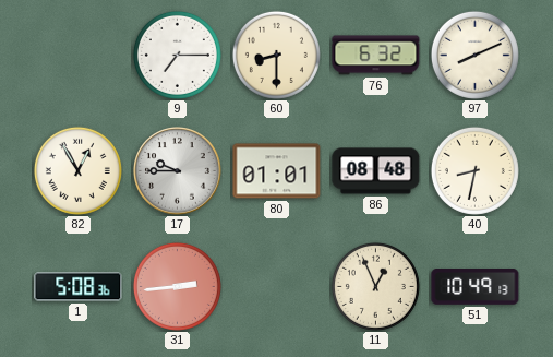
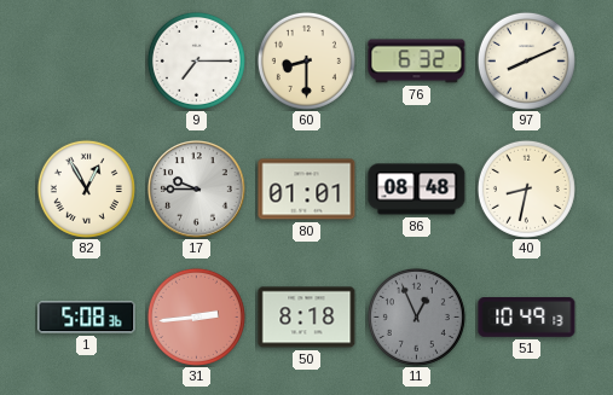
50: none -> 8:18 (307, 318)
11 dial: cream -> grey (416, 316)
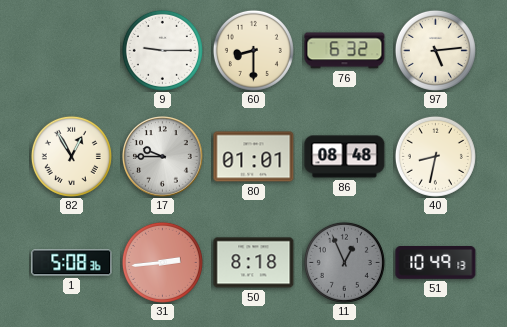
9: 7:15 -> 9:15 (162, 50)
97: 8:11 -> 5:14 (435, 50)
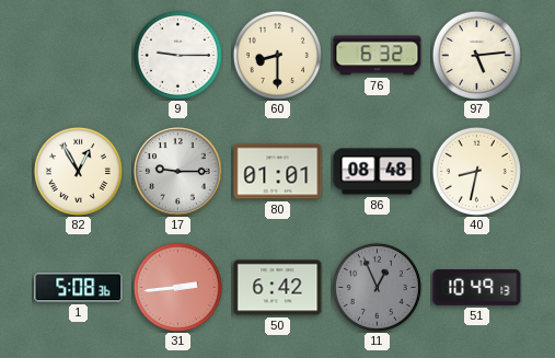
17: 9:45 -> 9:15 (178, 172)
50: 8:18 -> 6:42 (278, 288)
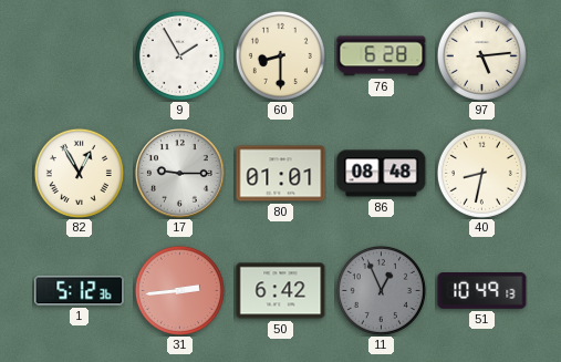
9: 9:15 -> 1:55 (179, 55)
76: 6:32 -> 6:28 (382, 56)
1: 5:08 -> 5:12 (80, 291)
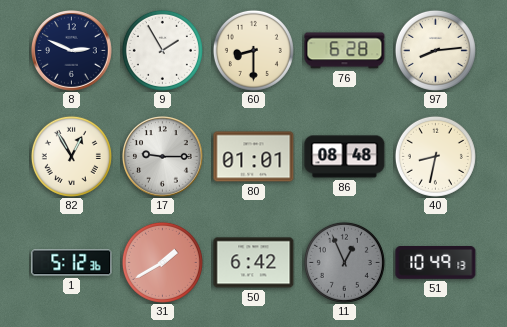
8: none -> 2:49 (72, 51)
97: 5:14 -> 8:14 (435, 50)
31: 2:44 -> 1:40 (162, 262)
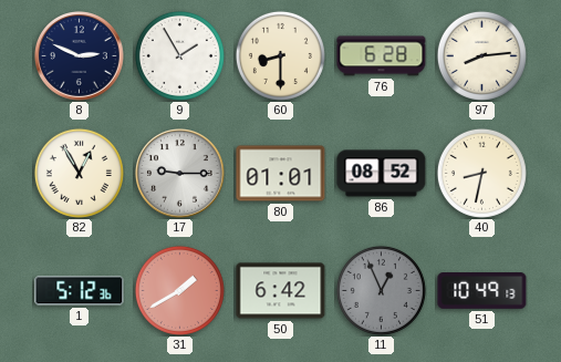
86: 08:48 -> 08:52 (382, 174)
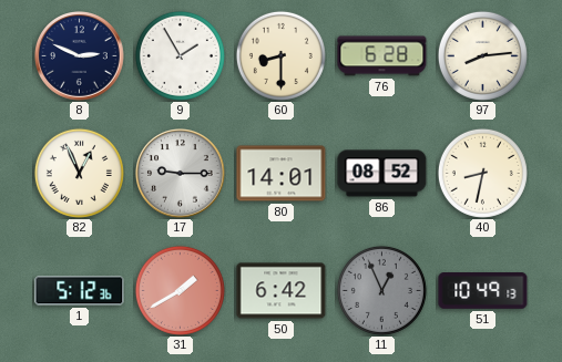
82: 12:55 -> 12:56 (79, 173)
80: 01:01 -> 14:01 (282, 174)
